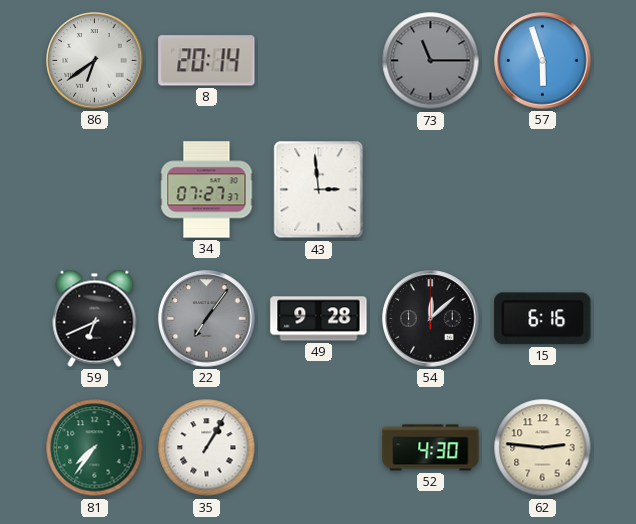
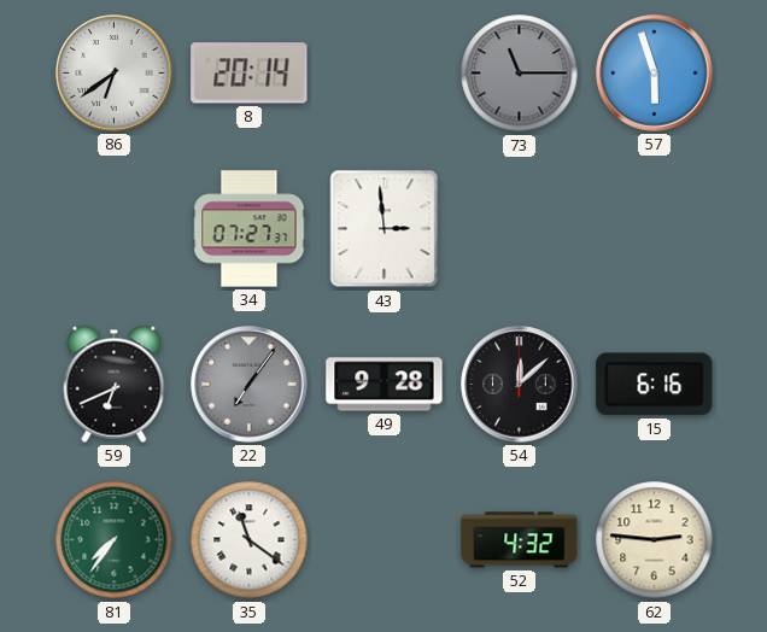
35: 1:05 -> 11:21 (250, 540)
52: 4:30 -> 4:32 (520, 540)
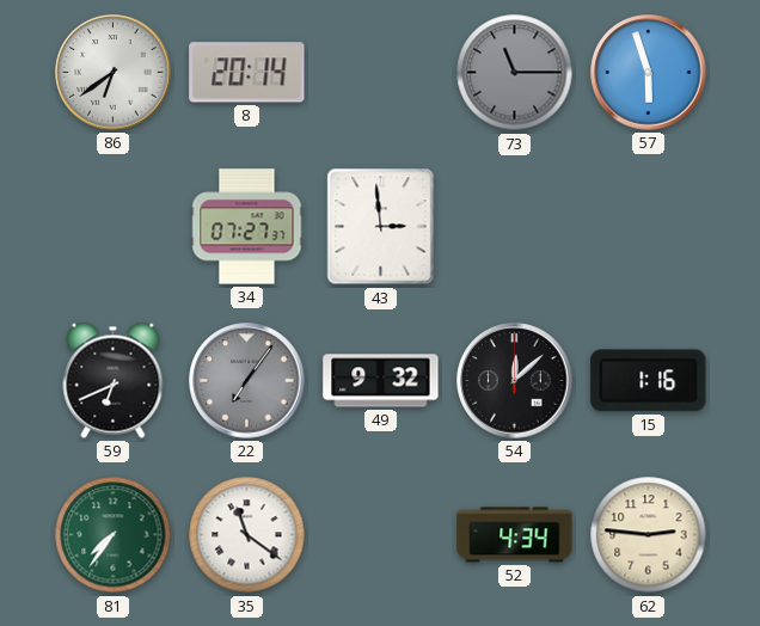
49: 9:28 -> 9:32 (381, 381)
15: 6:16 -> 1:16 (649, 381)
52: 4:32 -> 4:34 (515, 535)
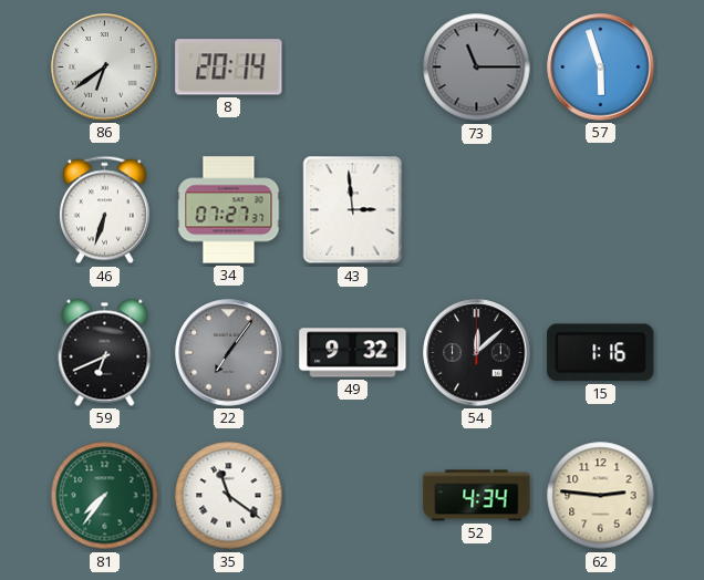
46: none -> 6:33 (104, 210)
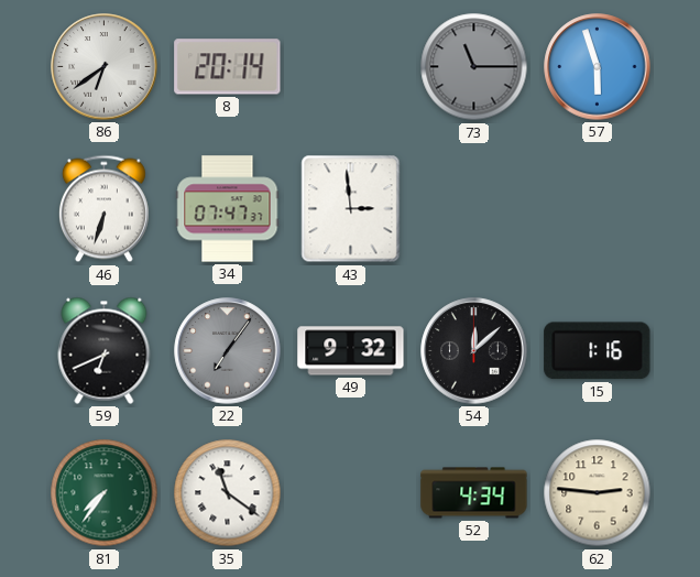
34: 07:27 -> 07:47 (228, 209)
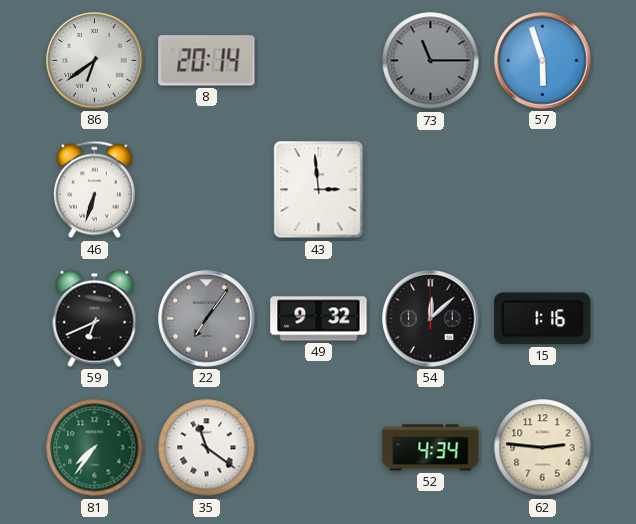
34: 07:47 -> none (228, 209)
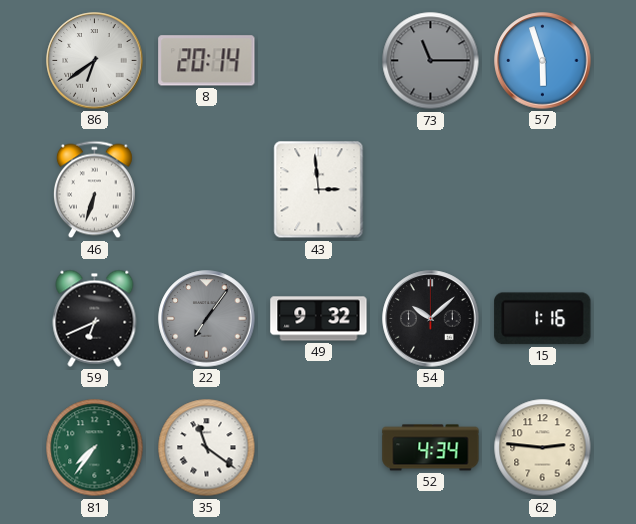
54: 12:08 -> 10:08 (431, 319)
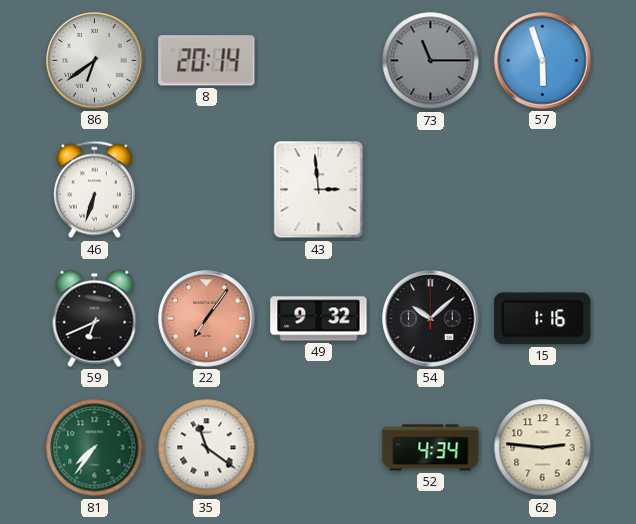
22 dial: grey -> salmon (207, 319)
